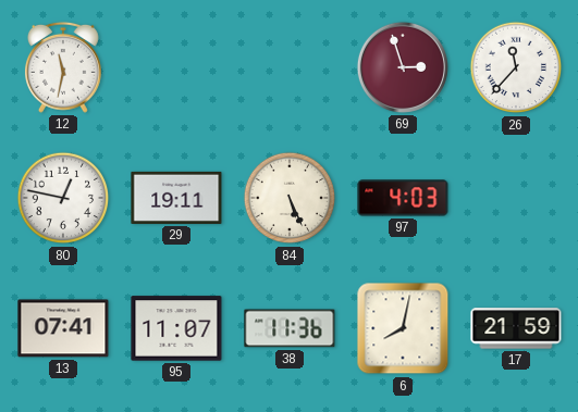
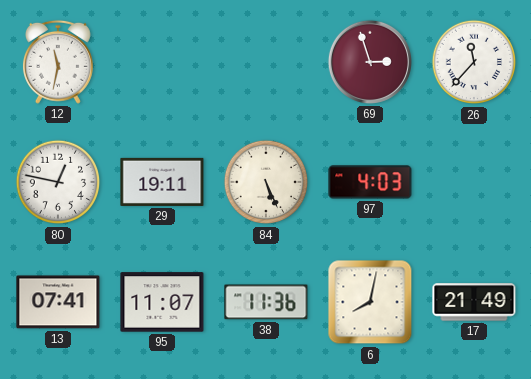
17: 21:59 -> 21:49 (474, 302)
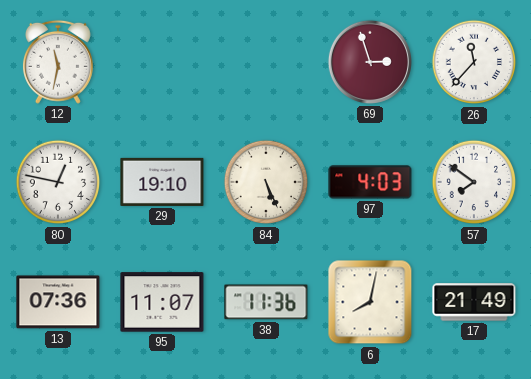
29: 19:11 -> 19:10 (162, 182)
57: none -> 7:51 (474, 182)
13: 07:41 -> 07:36 (58, 302)
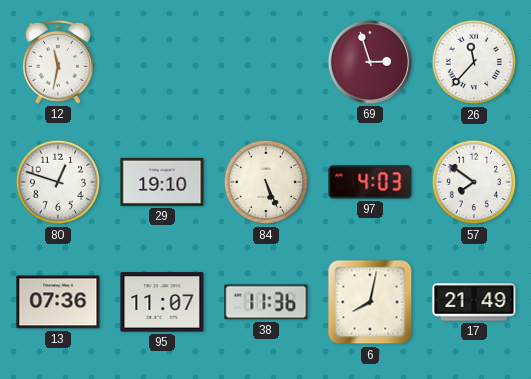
80: 12:47 -> 12:48 (58, 182)
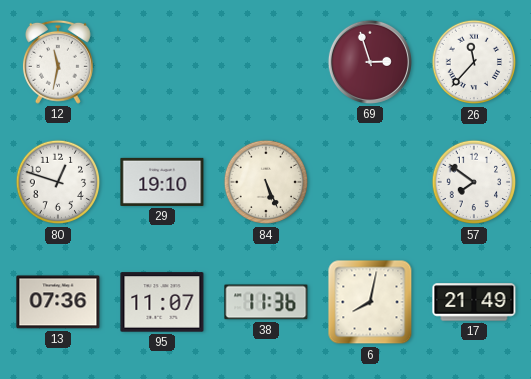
97: 4:03 -> none (370, 182)
